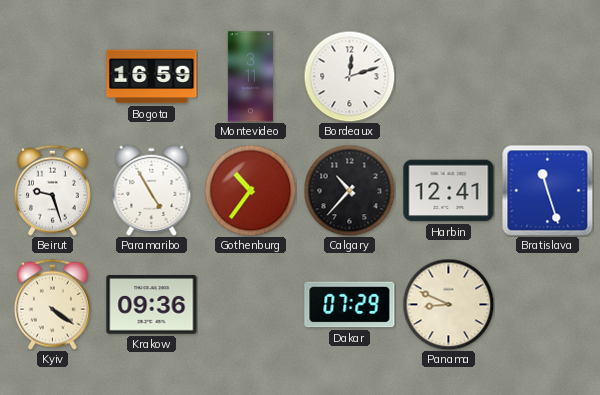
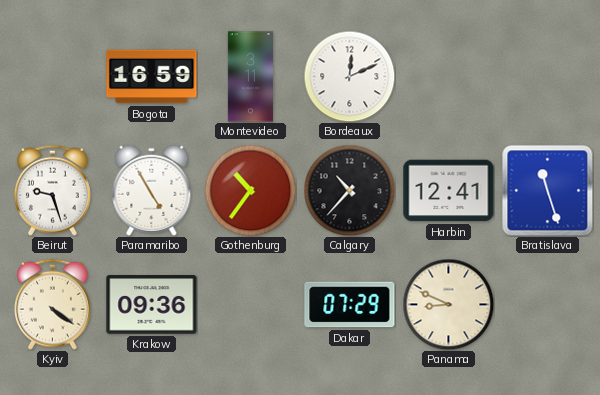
Bordeaux: 12:12 -> 12:11 (349, 76)
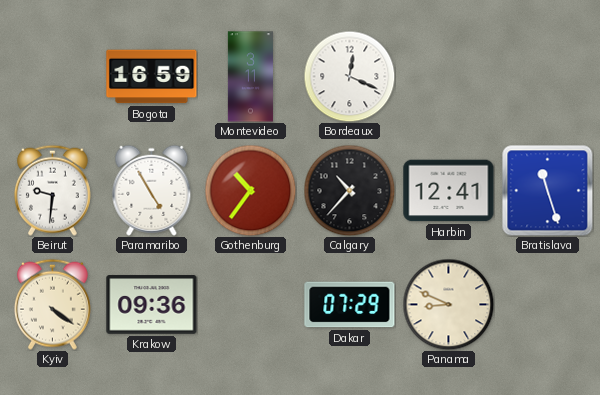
Bordeaux: 12:11 -> 12:19 (349, 76)
Beirut: 9:27 -> 9:31 (52, 190)
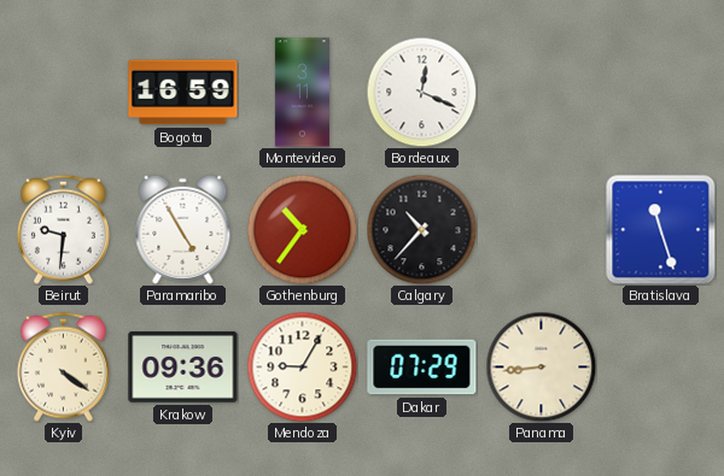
Harbin: 12:41 -> none (449, 191)
Mendoza: none -> 9:05 (302, 366)
Panama: 8:49 -> 8:44 (541, 366)
